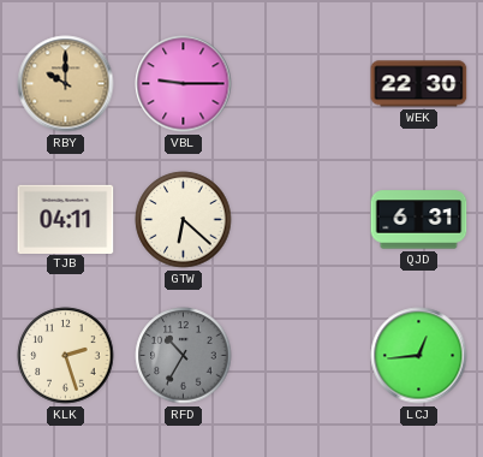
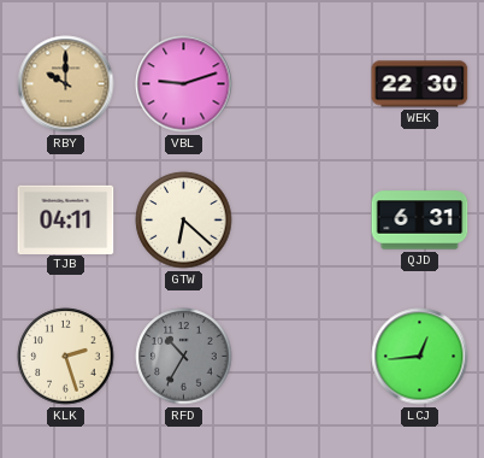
VBL: 9:15 -> 9:12 (184, 84)
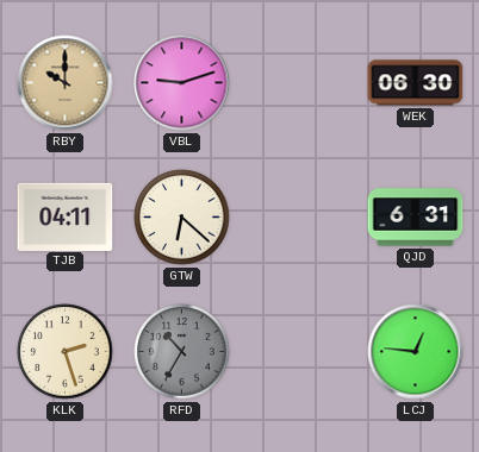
WEK: 22:30 -> 06:30 (416, 83)
LCJ: 12:44 -> 12:46 (416, 352)
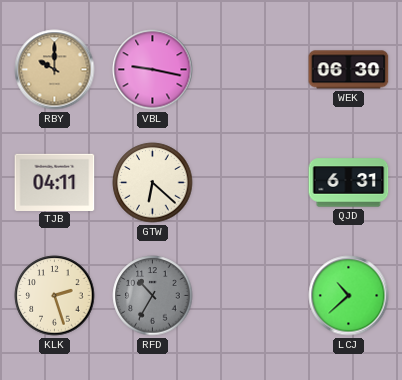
VBL: 9:12 -> 9:17 (153, 70)
LCJ: 12:46 -> 10:38 (349, 296)
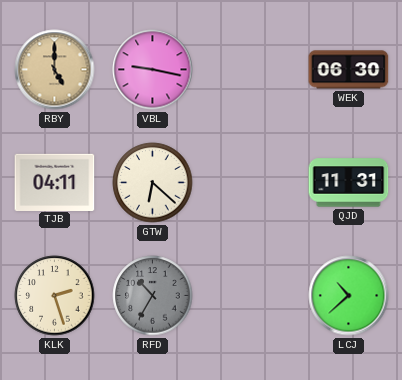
RBY: 10:00 -> 5:00 (55, 70)
QJD: 6:31 -> 11:31 (349, 183)
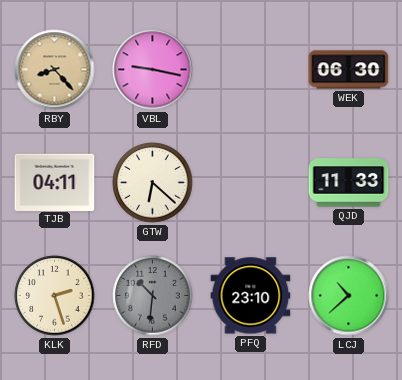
RBY: 5:00 -> 8:23 (55, 70)
QJD: 11:31 -> 11:33 (349, 183)
RFD: 10:35 -> 10:31 (153, 296)
PFQ: none -> 23:10 (251, 296)
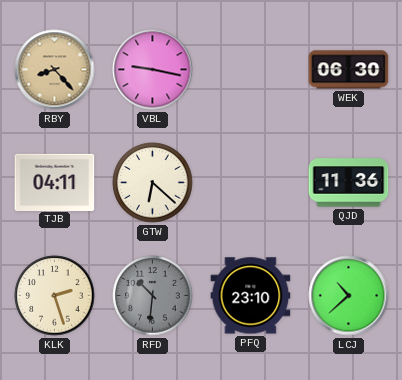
QJD: 11:33 -> 11:36 (349, 183)
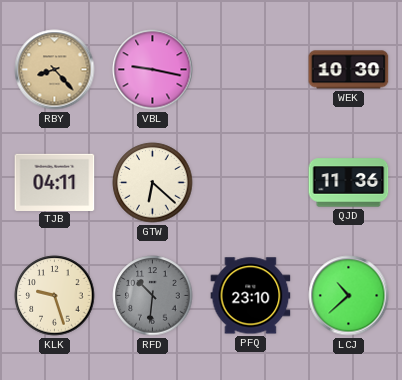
WEK: 06:30 -> 10:30 (349, 70)
KLK: 2:27 -> 9:27 (55, 296)
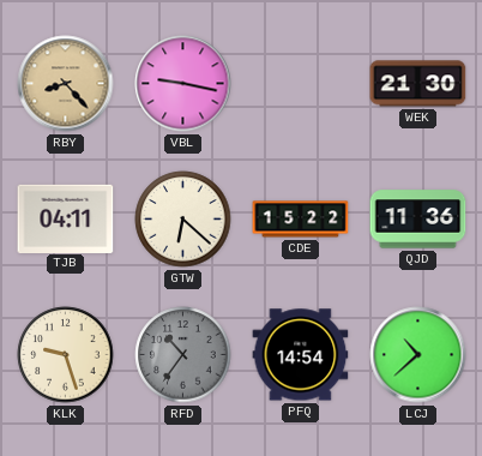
WEK: 10:30 -> 21:30 (418, 84)
CDE: none -> 15:22 (301, 220)
RFD: 10:31 -> 10:36 (183, 355)
PFQ: 23:10 -> 14:54 (301, 355)
